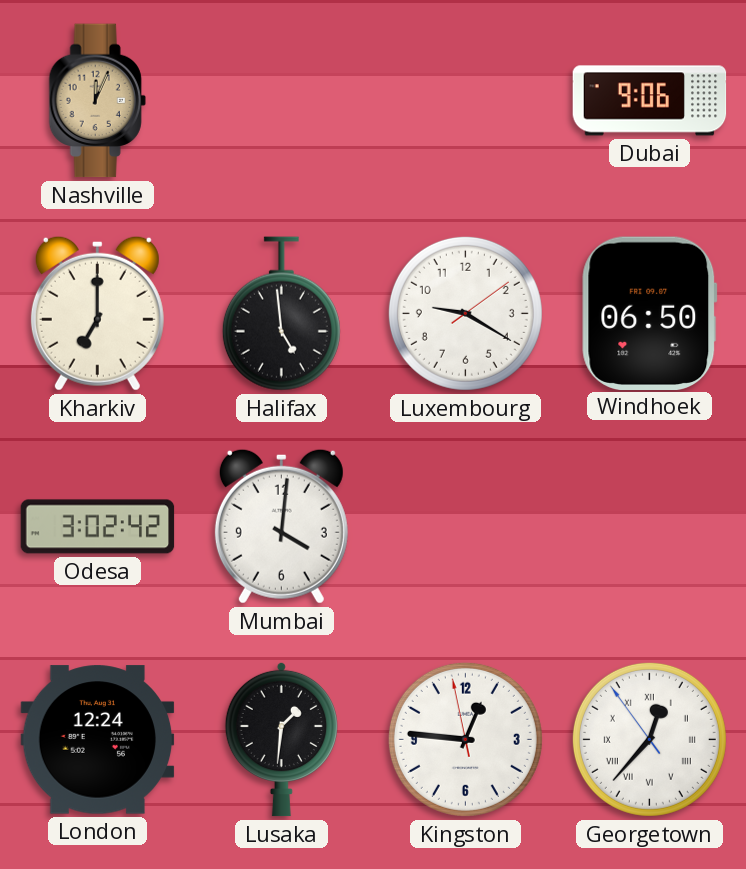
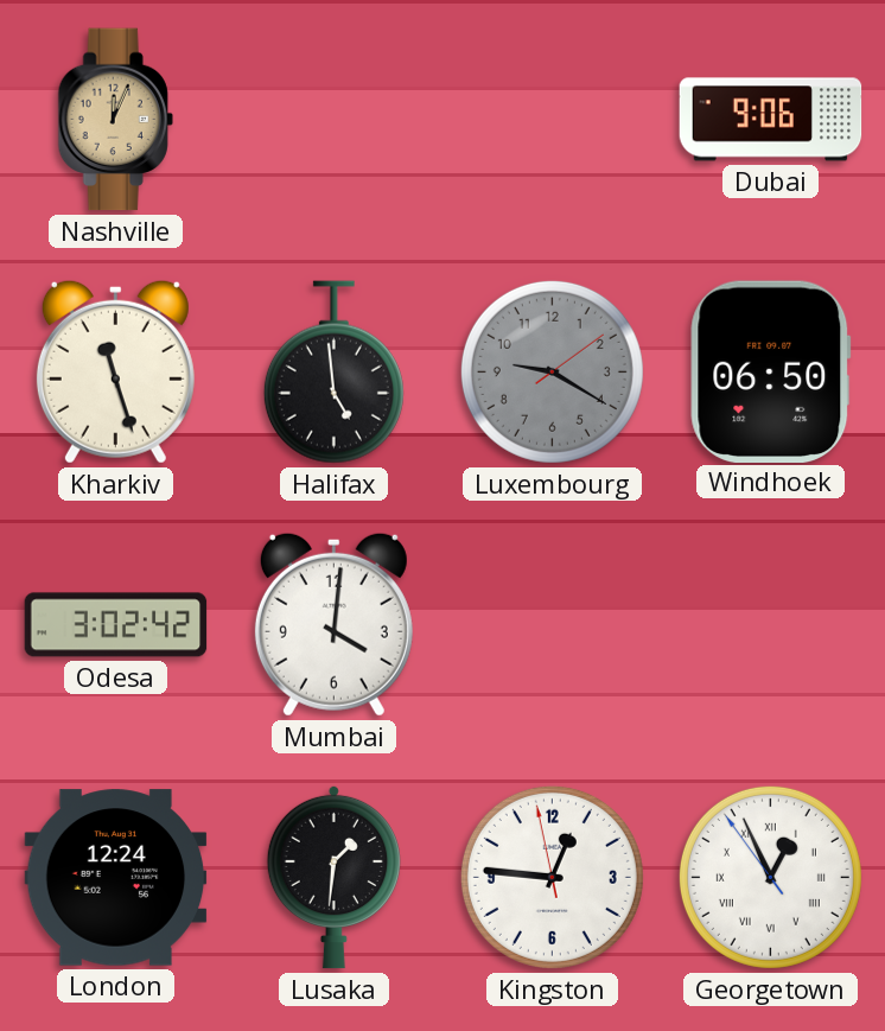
Kharkiv: 7:00 -> 11:27 (115, 371)
Luxembourg dial: white -> grey (552, 371)
Georgetown: 12:36 -> 12:55 (770, 877)
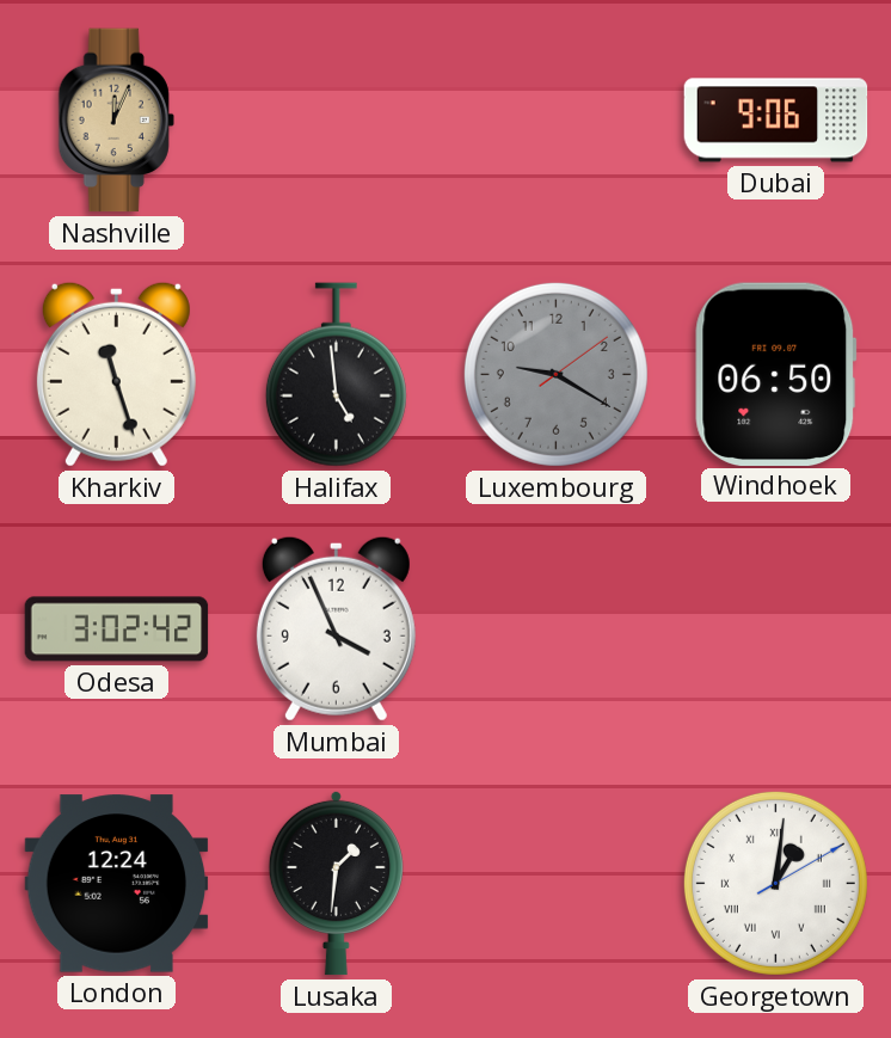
Mumbai: 4:01 -> 3:56 (336, 628)
Kingston: 12:45 -> none (552, 877)
Georgetown: 12:55 -> 1:01 (775, 883)
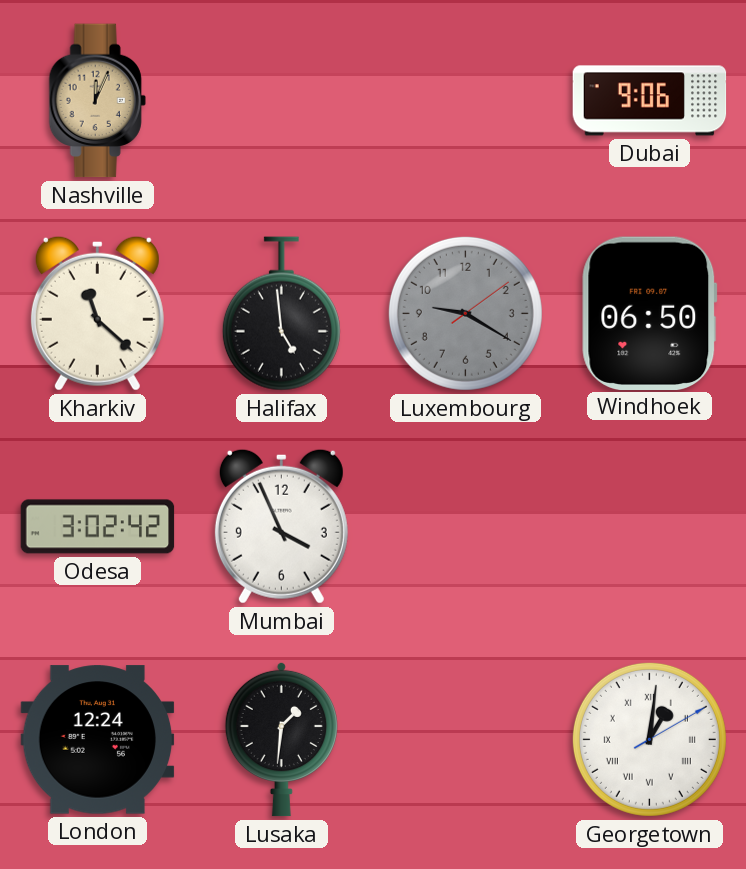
Kharkiv: 11:27 -> 11:22 (97, 313)
